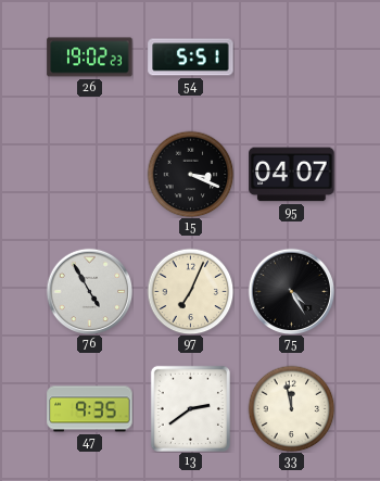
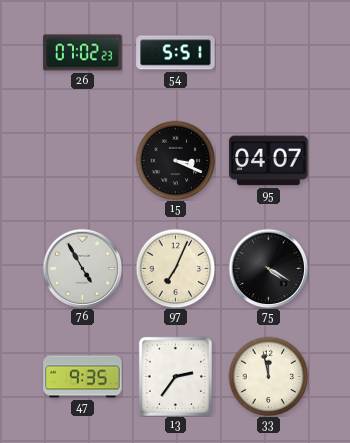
26: 19:02 -> 07:02 (83, 53)
75: 4:25 -> 4:20 (268, 268)
13: 2:39 -> 2:36 (175, 376)
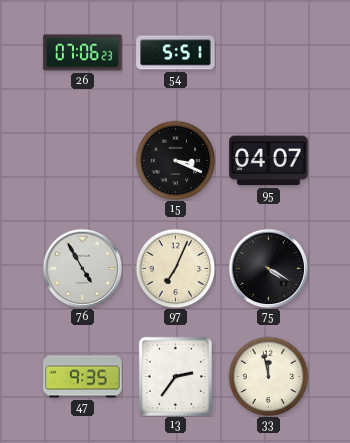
26: 07:02 -> 07:06 (83, 53)
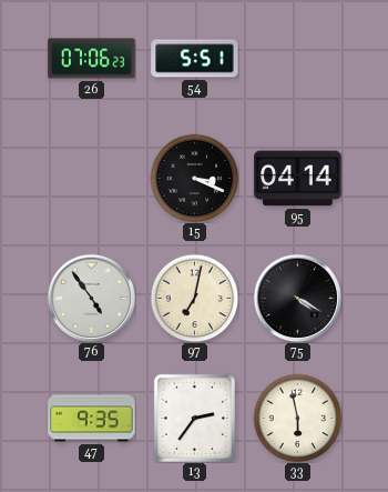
95: 04:07 -> 04:14 (298, 179)
76: 4:55 -> 4:54 (91, 298)
97: 7:04 -> 7:02 (194, 298)
33: 11:58 -> 5:58 (297, 418)
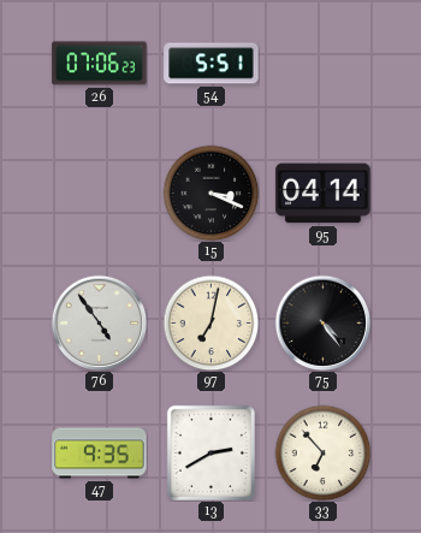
75: 4:20 -> 4:24 (322, 322)
13: 2:36 -> 2:40 (210, 452)
33: 5:58 -> 6:53 (322, 452)
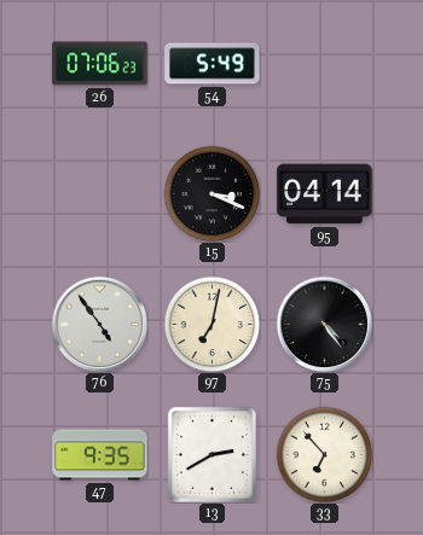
54: 5:51 -> 5:49 (213, 64)
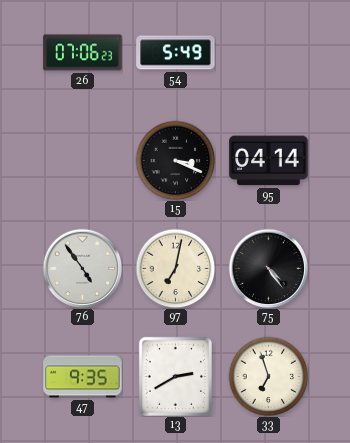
33: 6:53 -> 6:57 (268, 376)
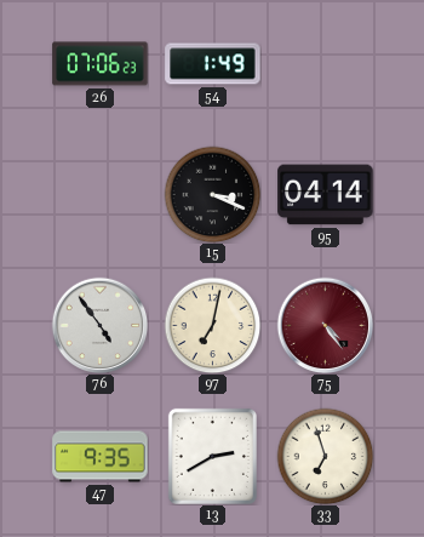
54: 5:49 -> 1:49 (213, 64)
75 dial: black -> burgundy (325, 325)
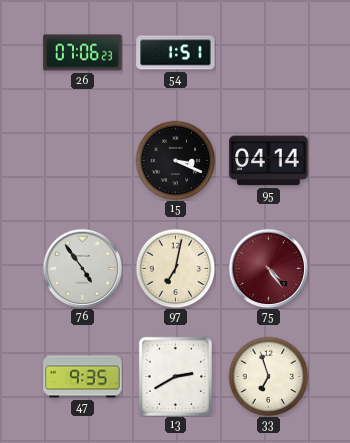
54: 1:49 -> 1:51 (176, 53)
